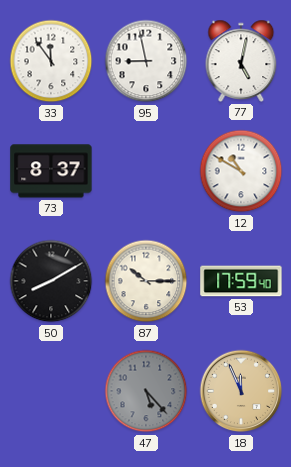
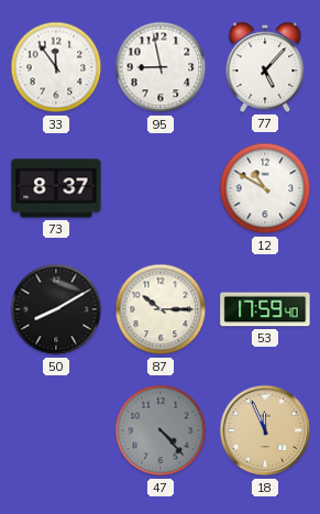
77: 5:02 -> 5:07 (265, 67)
47: 5:23 -> 4:23 (161, 430)
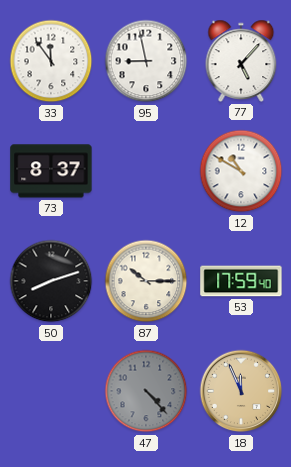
50: 8:10 -> 8:12 (51, 281)
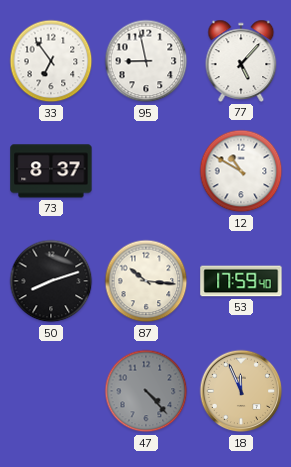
33: 11:54 -> 6:54 (51, 61)
87: 10:15 -> 10:16 (146, 281)
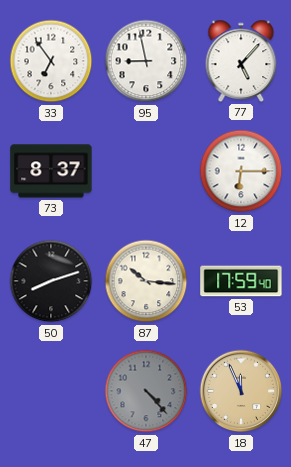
12: 10:50 -> 6:15 (241, 171)
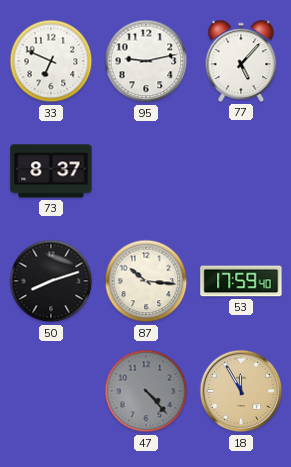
33: 6:54 -> 6:49 (51, 61)
95: 8:58 -> 9:13 (146, 61)
12: 6:15 -> none (241, 171)
18: 11:56 -> 11:55 (241, 391)
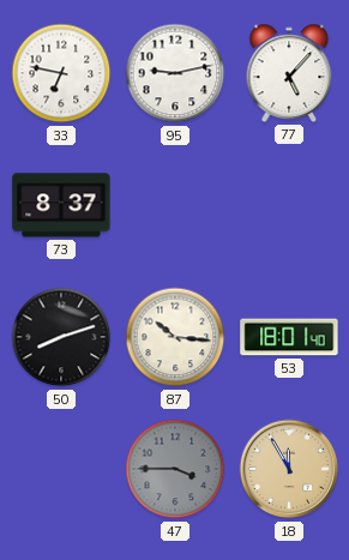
33: 6:49 -> 6:47 (61, 73)
53: 17:59 -> 18:01 (289, 337)
47: 4:23 -> 3:45 (175, 469)
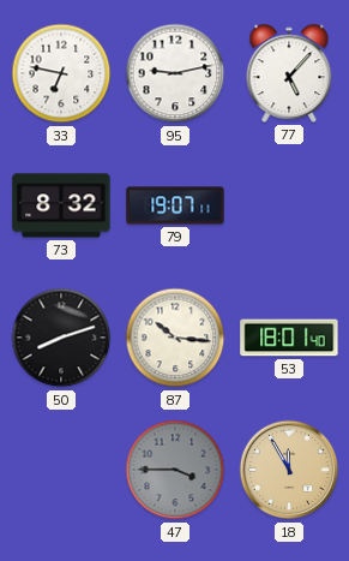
73: 8:37 -> 8:32 (61, 205)
79: none -> 19:07 (175, 205)
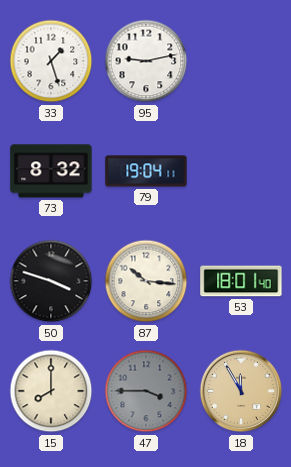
33: 6:47 -> 1:27 (51, 61)
77: 5:07 -> none (289, 73)
79: 19:07 -> 19:04 (146, 171)
50: 8:12 -> 3:48 (51, 281)
15: none -> 8:00 (51, 391)
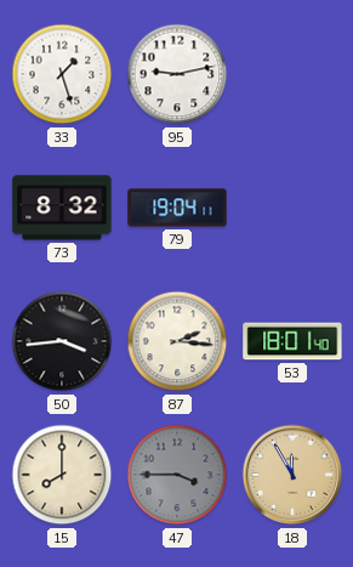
50: 3:48 -> 3:44 (62, 341)
87: 10:16 -> 2:16 (177, 341)
